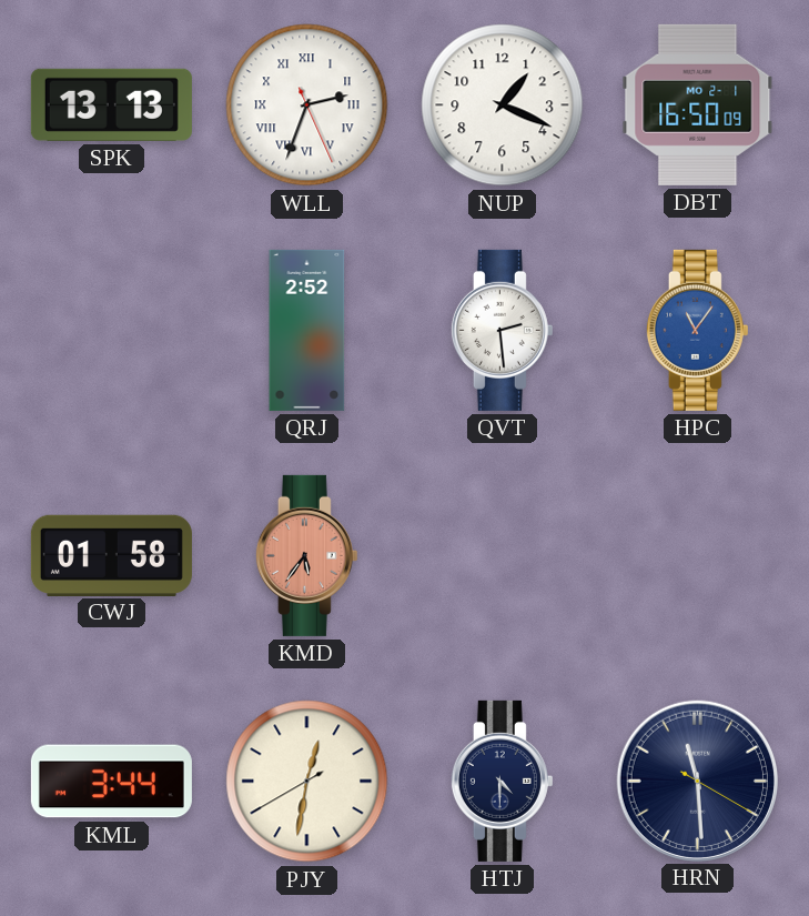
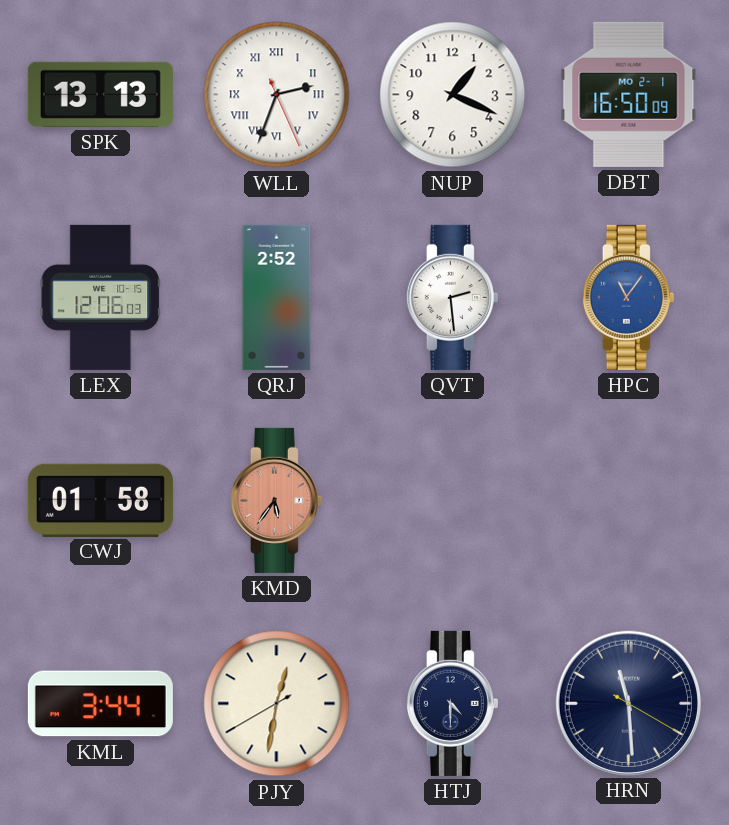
LEX: none -> 12:06 (101, 297)
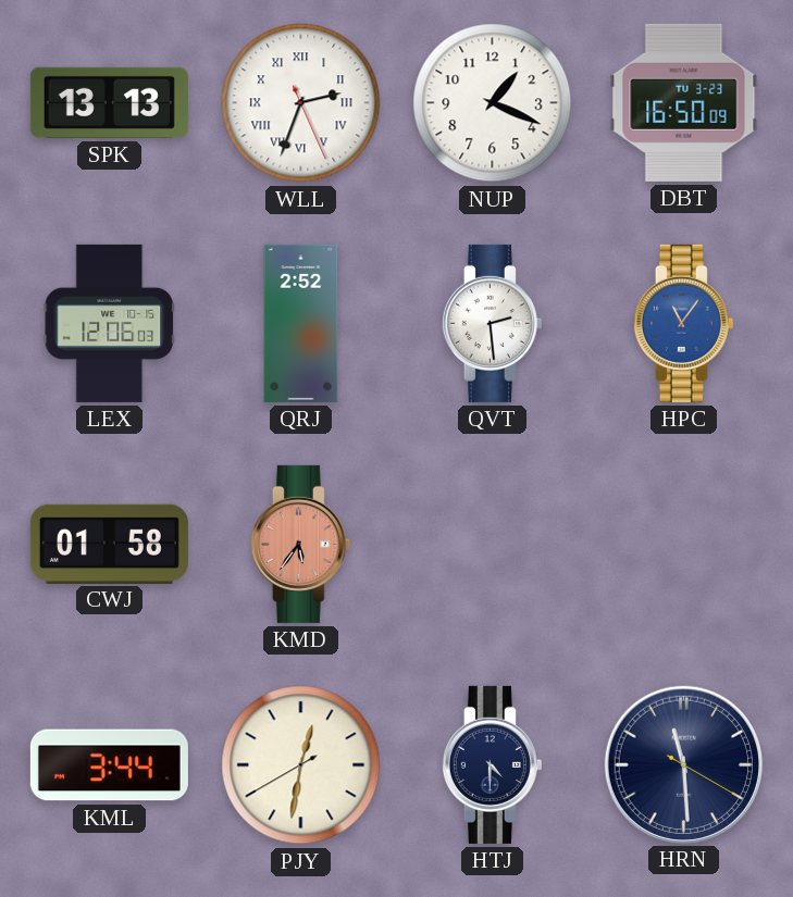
DBT date: MO 2-1 -> TU 3-23 (684, 102)
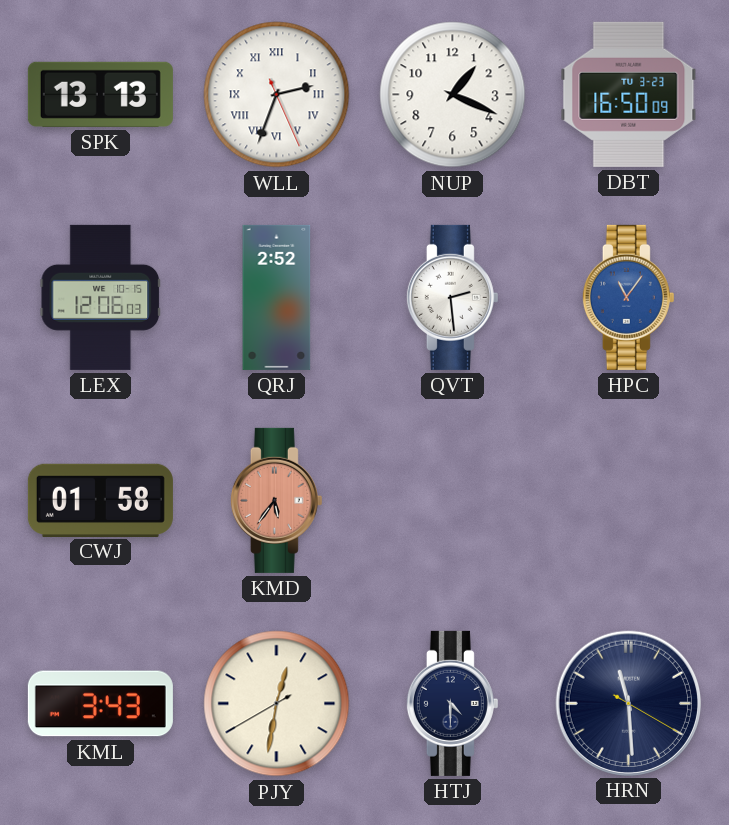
KML: 3:44 -> 3:43 (100, 704)
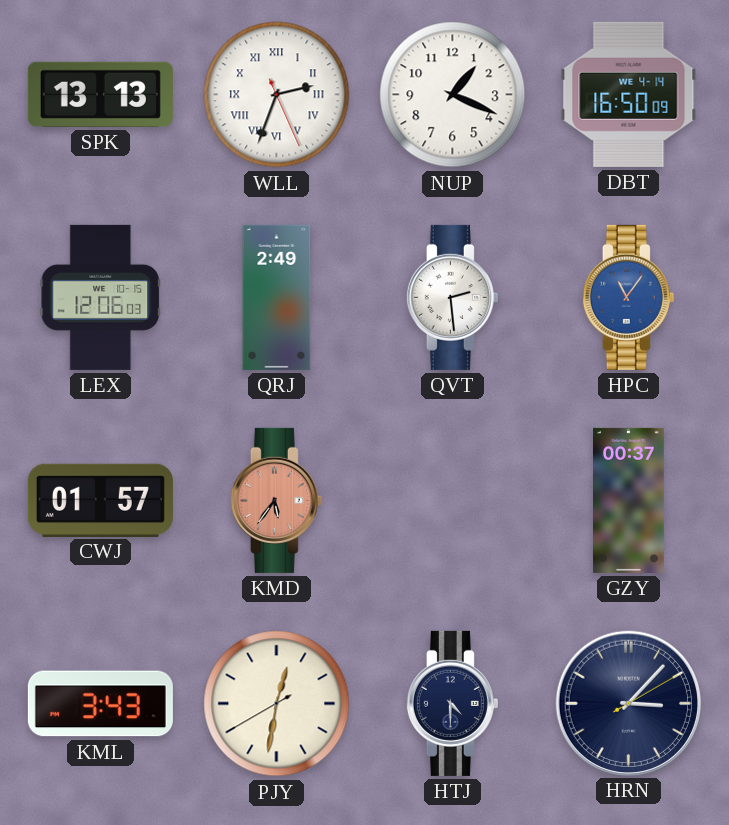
DBT date: TU 3-23 -> WE 4-14 (629, 94)
QRJ: 2:52 -> 2:49 (277, 297)
CWJ: 01:58 -> 01:57 (100, 500)
GZY: none -> 00:37 (629, 500)
HRN: 11:29 -> 3:07 (628, 703)
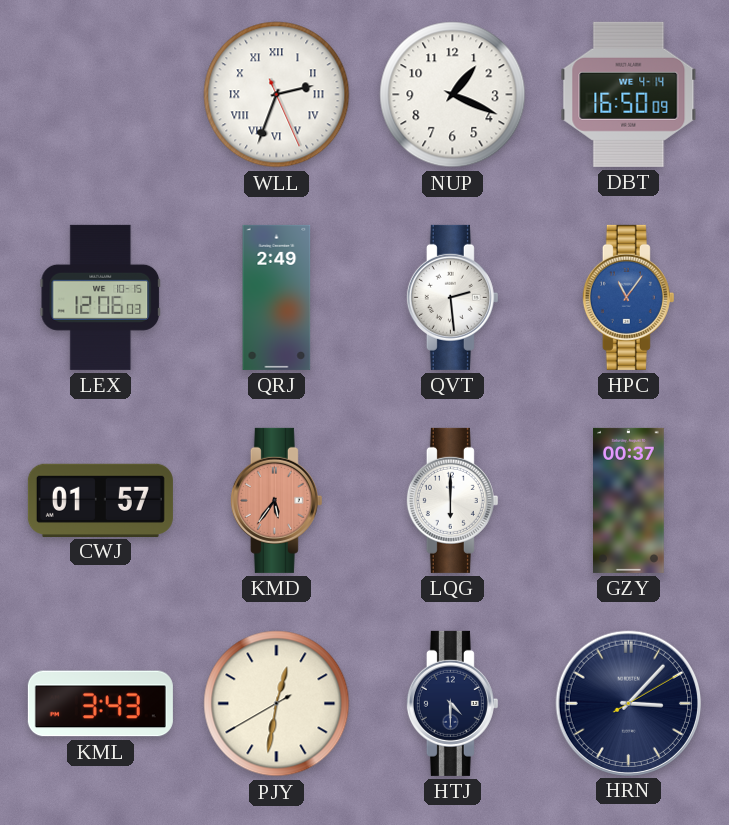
SPK: 13:13 -> none (100, 94)
LQG: none -> 6:00 (452, 500)
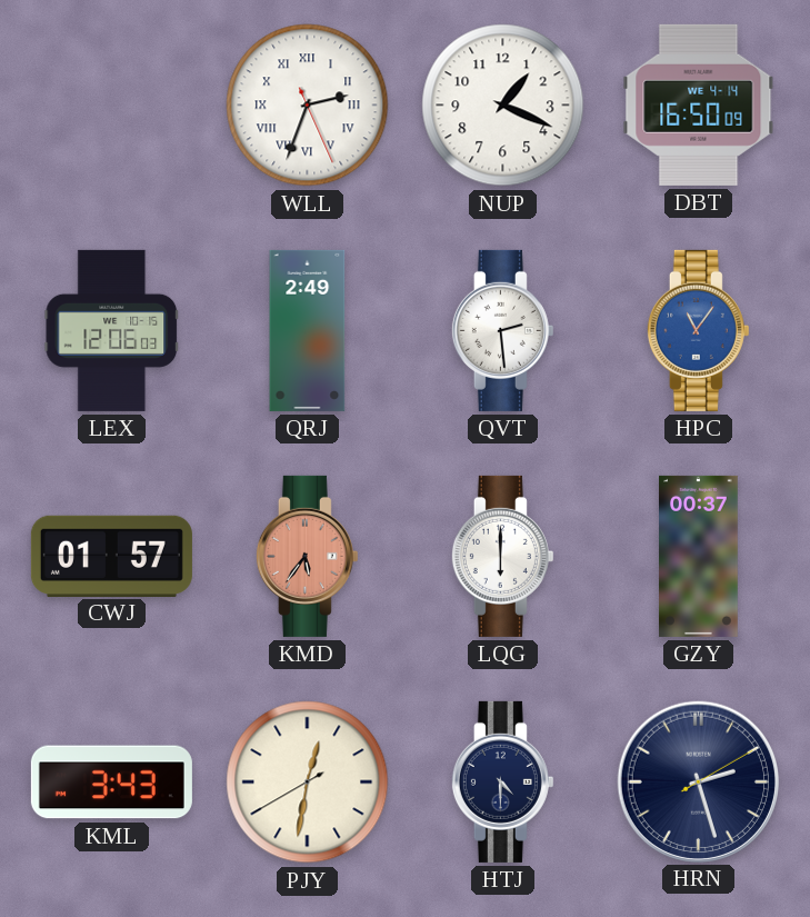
HRN: 3:07 -> 2:27 (698, 781)
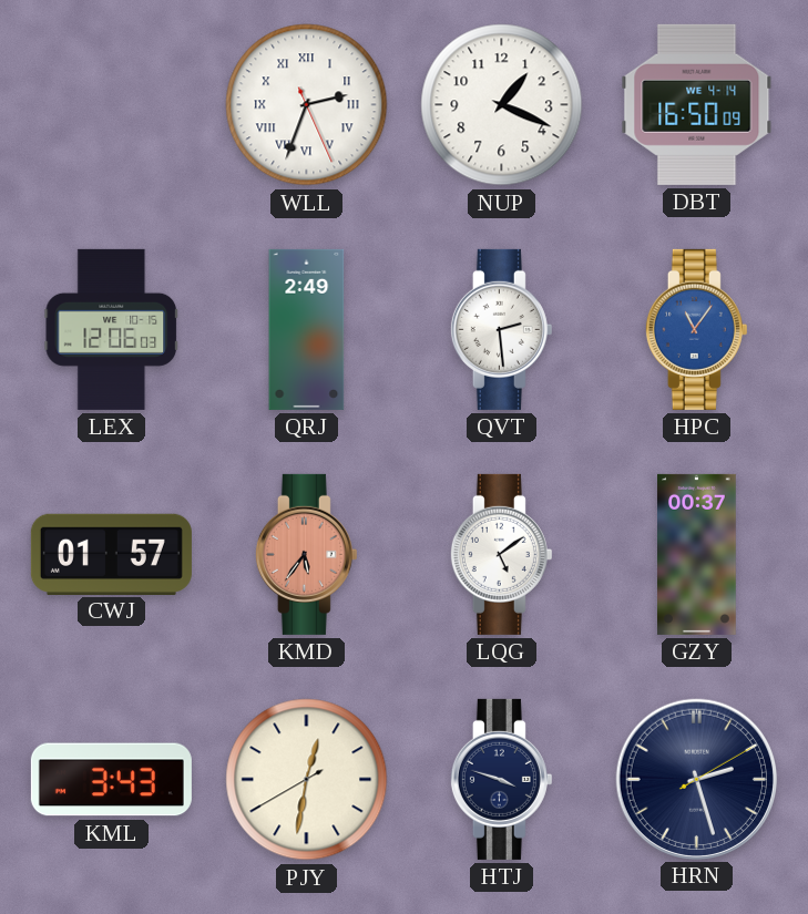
LQG: 6:00 -> 5:09 (501, 554)
HTJ: 4:30 -> 3:48 (501, 779)
